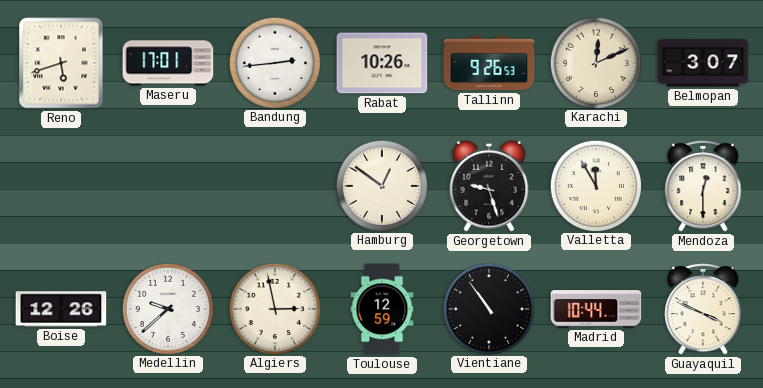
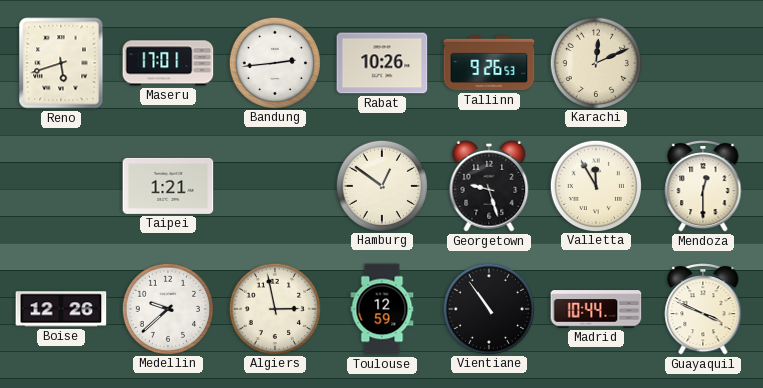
Belmopan: 3:07 -> none (703, 63)
Taipei: none -> 1:21 (168, 186)
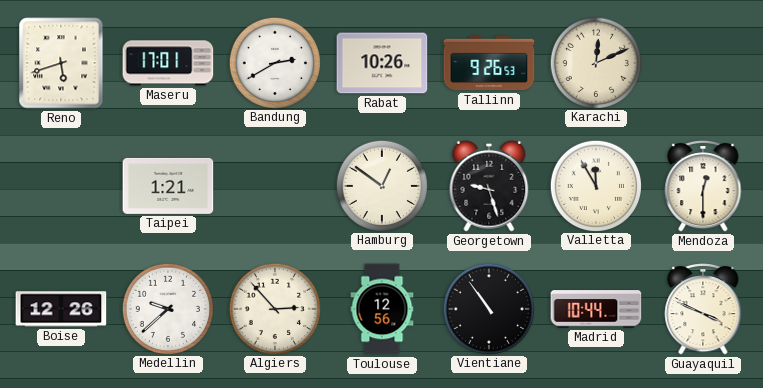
Bandung: 2:44 -> 2:40 (274, 62)
Algiers: 2:58 -> 2:53 (274, 308)
Toulouse: 12:59 -> 12:56 (382, 309)
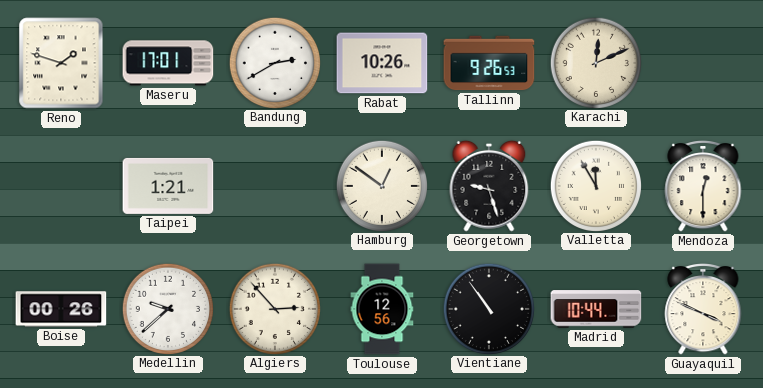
Reno: 5:42 -> 1:48 (61, 63)
Boise: 12:26 -> 00:26 (61, 309)
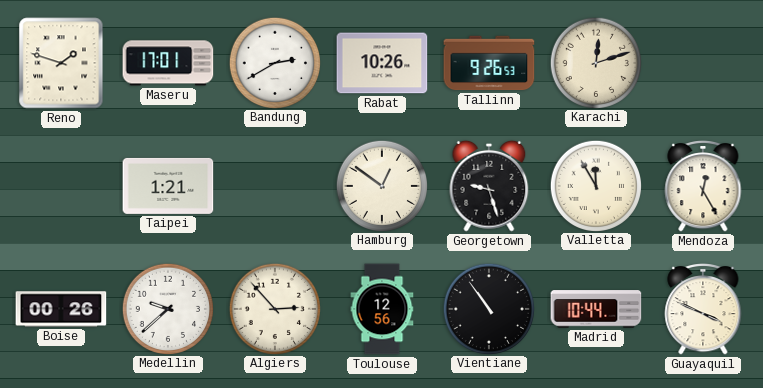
Karachi: 12:11 -> 12:12 (595, 62)
Mendoza: 12:30 -> 12:25 (703, 187)
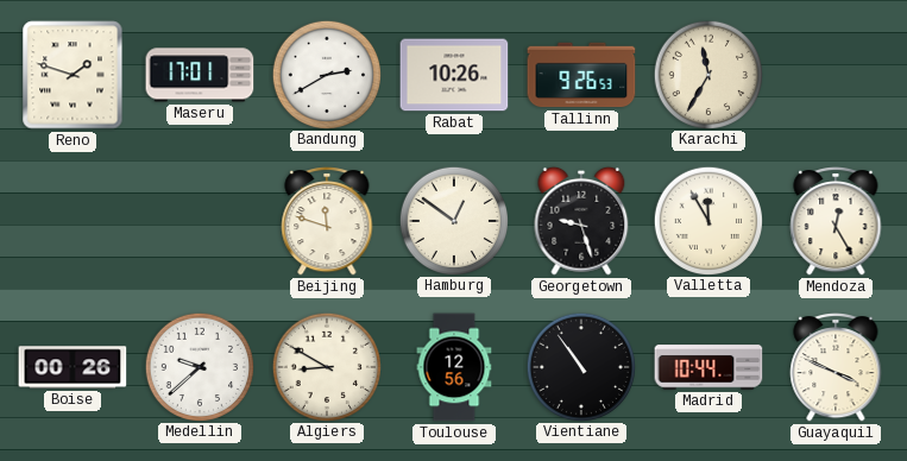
Karachi: 12:12 -> 11:35 (707, 74)
Taipei: 1:21 -> none (168, 186)
Beijing: none -> 11:48 (327, 222)
Algiers: 2:53 -> 8:50 (326, 366)
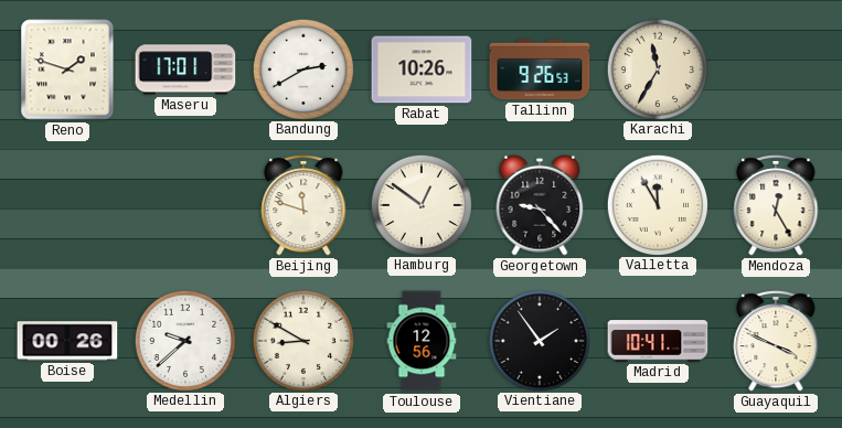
Georgetown: 9:27 -> 9:23 (540, 205)
Vientiane: 10:54 -> 1:54 (539, 340)
Madrid: 10:44 -> 10:41 (658, 341)
